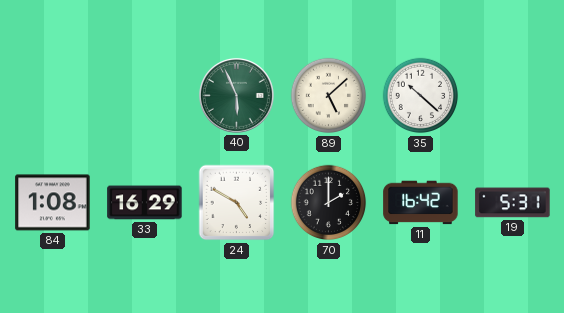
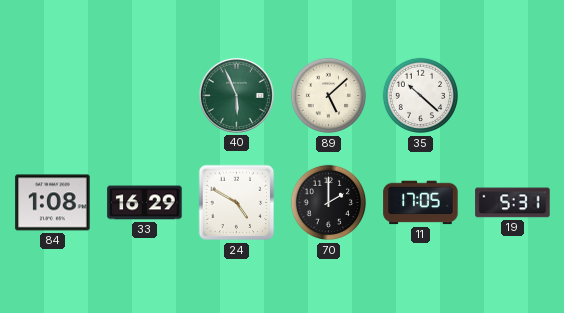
11: 16:42 -> 17:05 (421, 203)
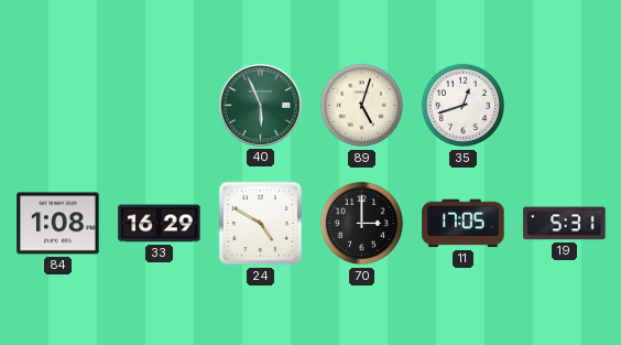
89: 5:08 -> 5:03 (362, 106)
35: 10:22 -> 12:42 (464, 106)
70: 2:00 -> 3:00 (362, 224)
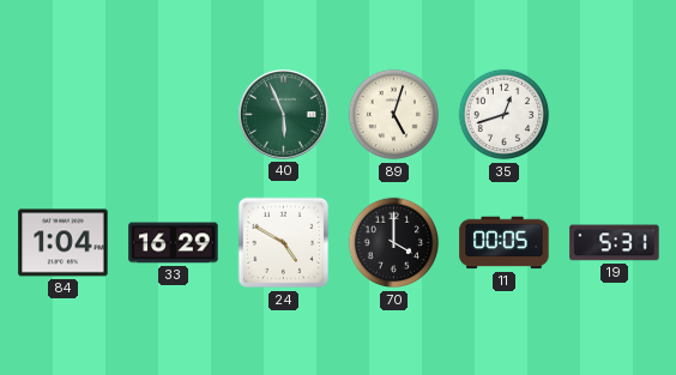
84: 1:08 -> 1:04 (64, 243)
70: 3:00 -> 4:00 (394, 243)
11: 17:05 -> 00:05 (505, 243)
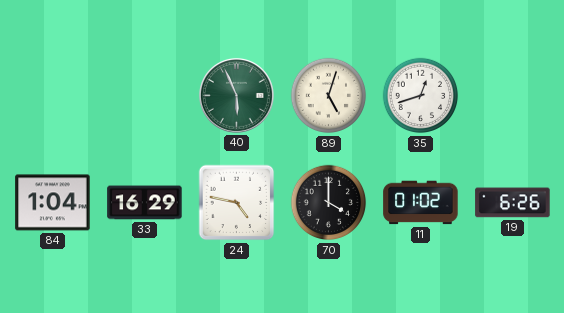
24: 4:50 -> 4:47 (237, 203)
11: 00:05 -> 01:02 (421, 203)
19: 5:31 -> 6:26 (513, 203)
